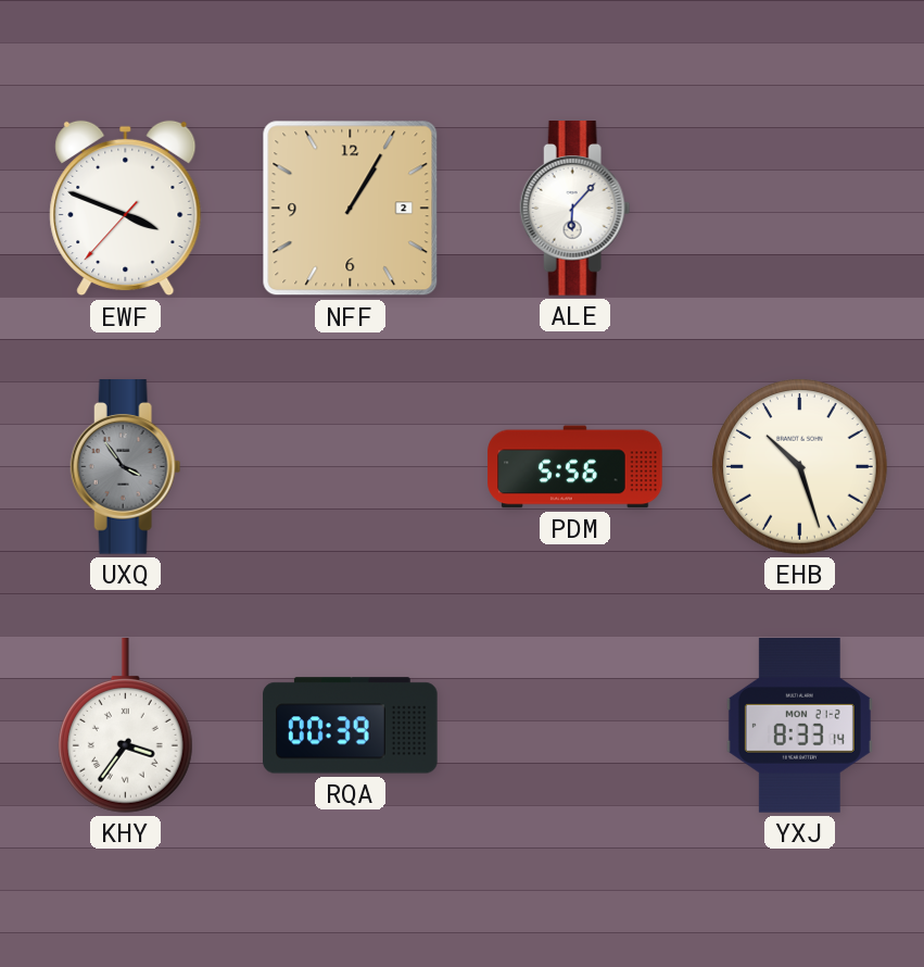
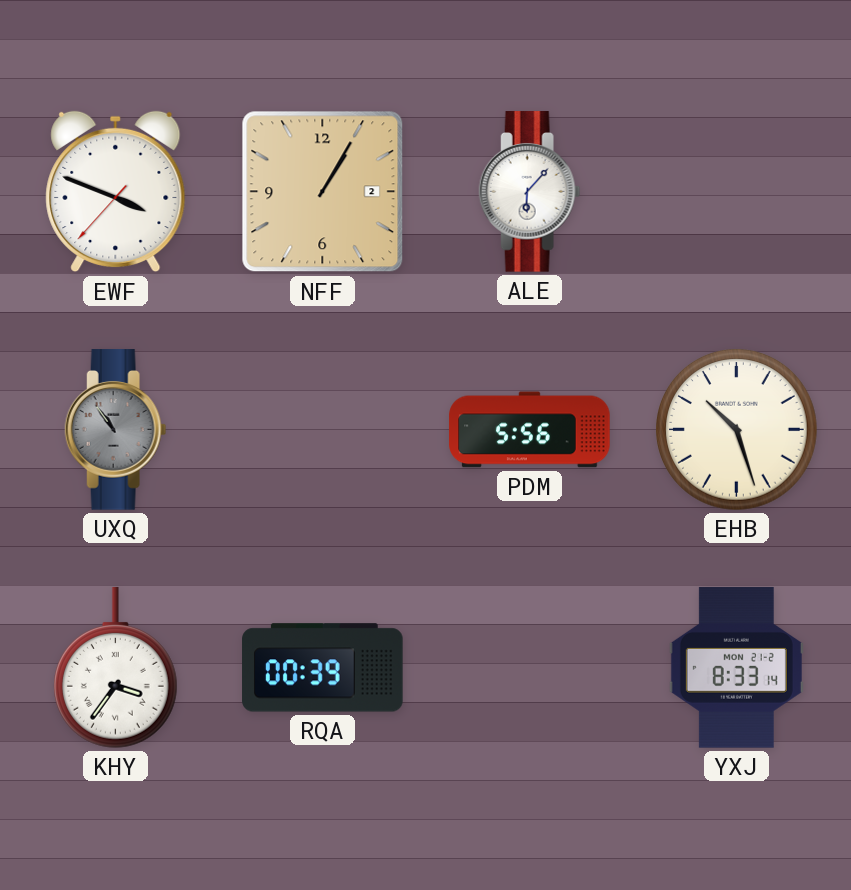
UXQ: 3:54 -> 10:54 (116, 430)
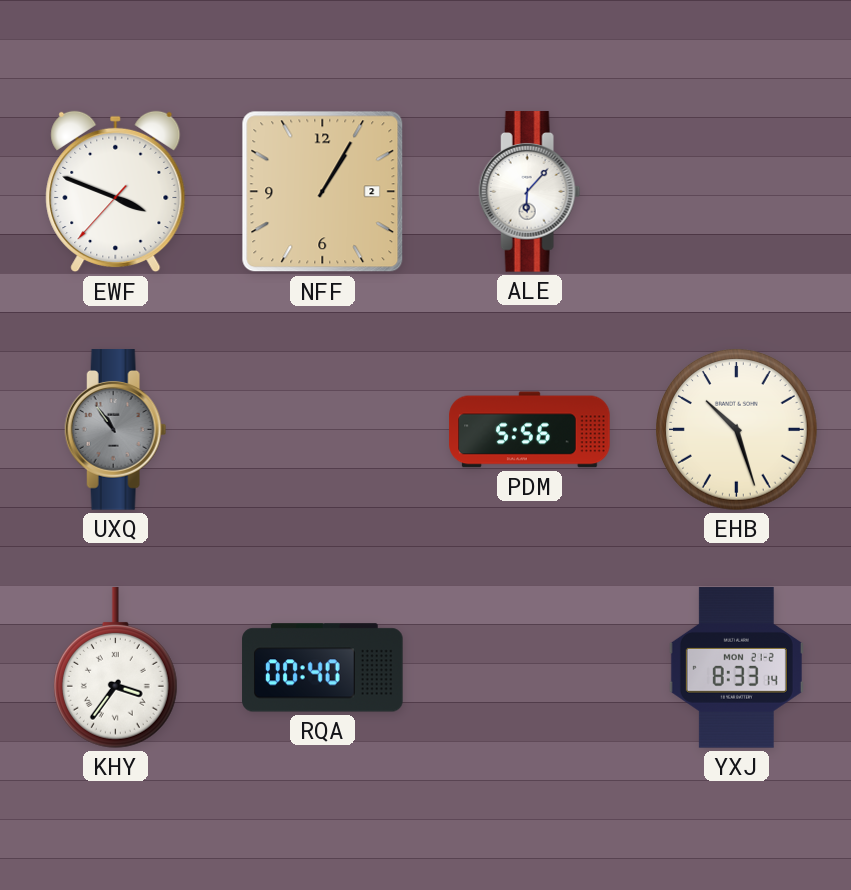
RQA: 00:39 -> 00:40 (323, 668)
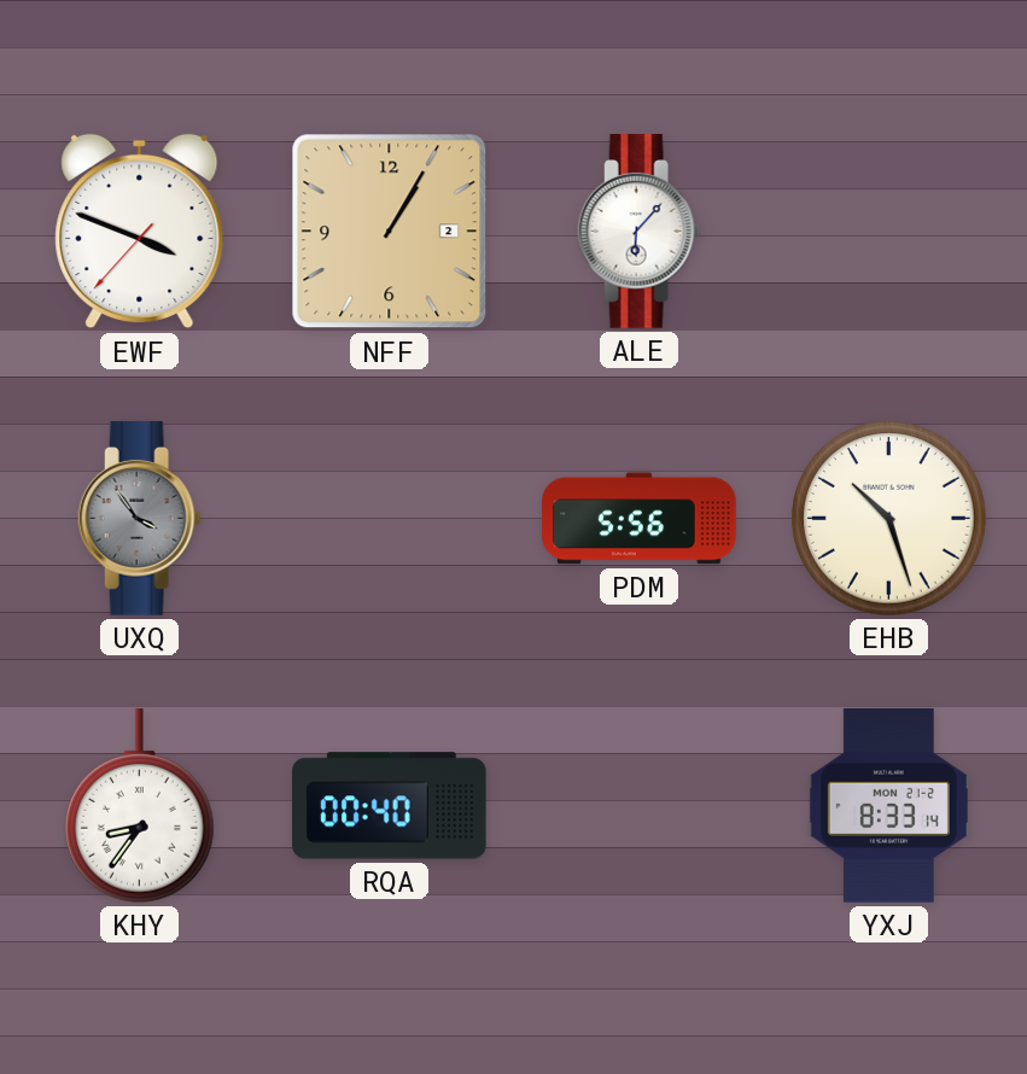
UXQ: 10:54 -> 3:54 (140, 519)
KHY: 3:36 -> 8:36 (139, 806)
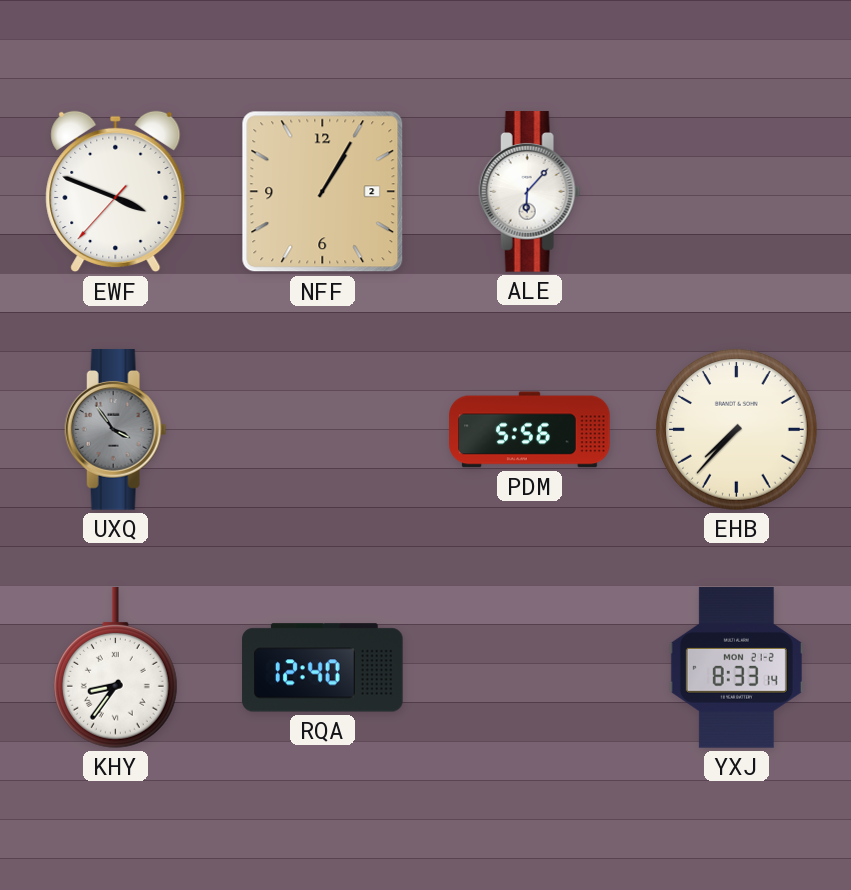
EHB: 10:27 -> 7:37 (737, 430)
RQA: 00:40 -> 12:40 (323, 668)
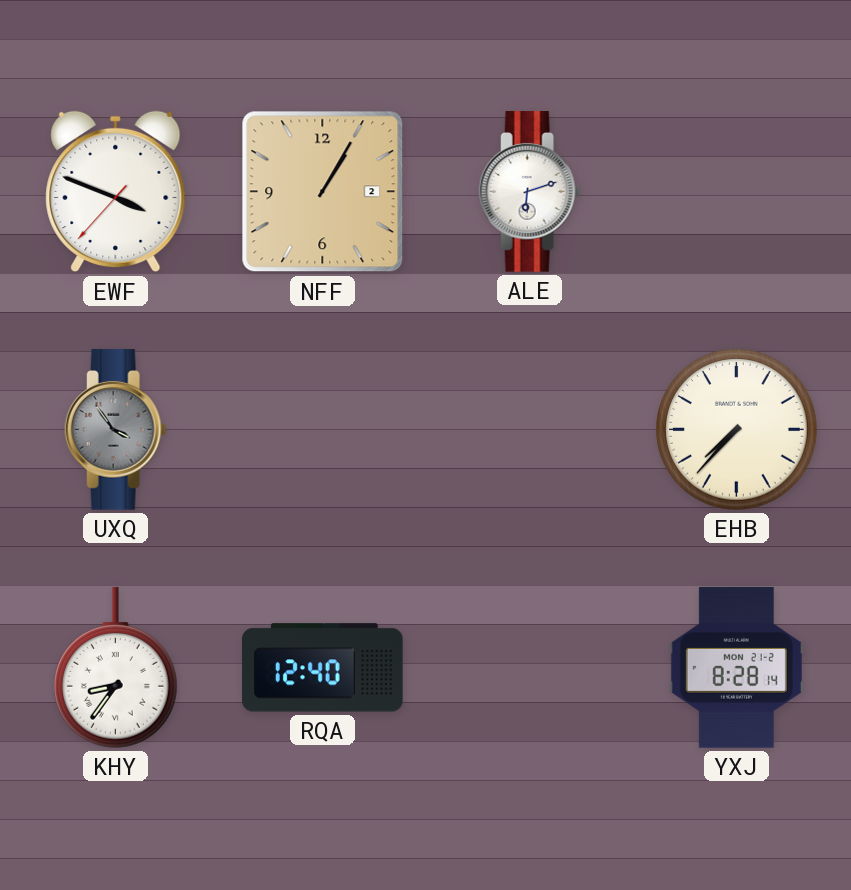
ALE: 6:07 -> 6:12 (530, 192)
PDM: 5:56 -> none (530, 430)
YXJ: 8:33 -> 8:28 (736, 668)
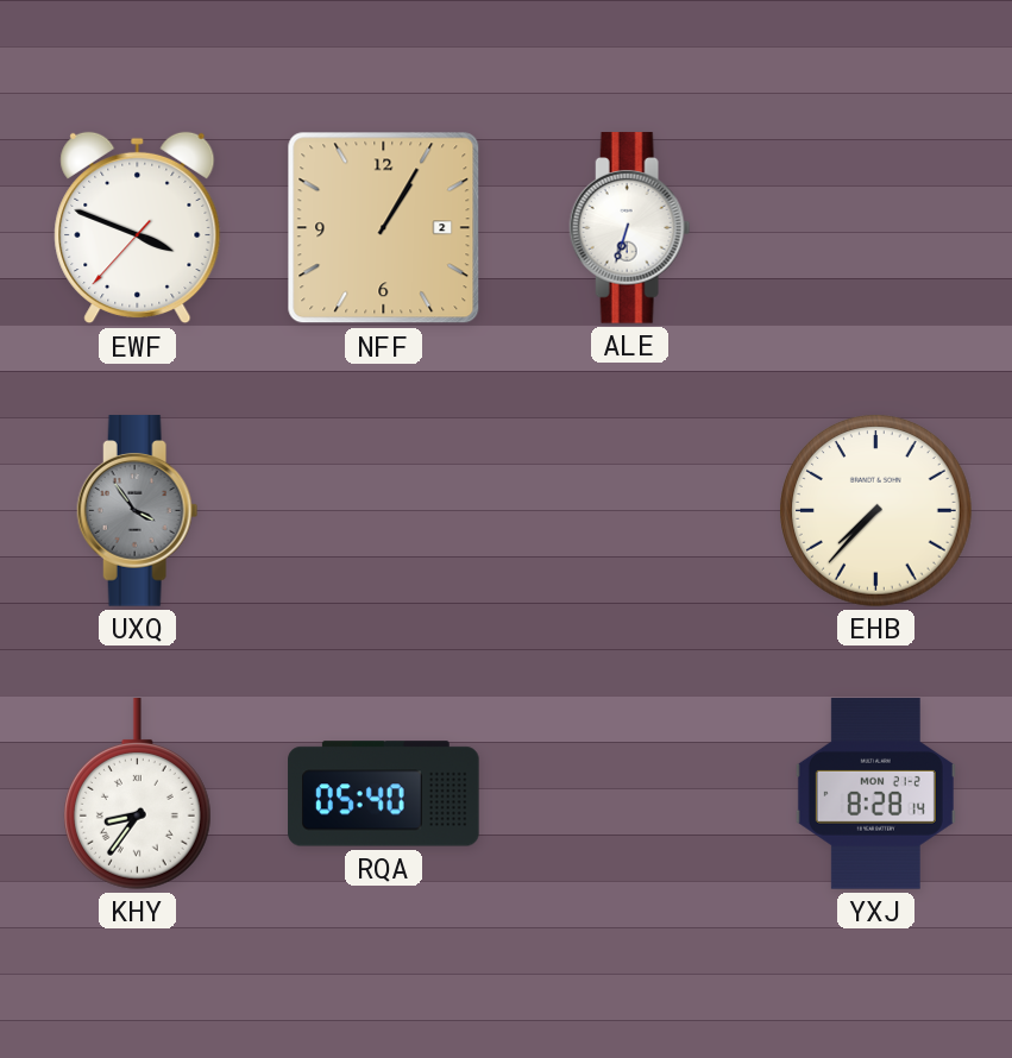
ALE: 6:12 -> 6:33 (630, 228)
RQA: 12:40 -> 05:40 (384, 794)
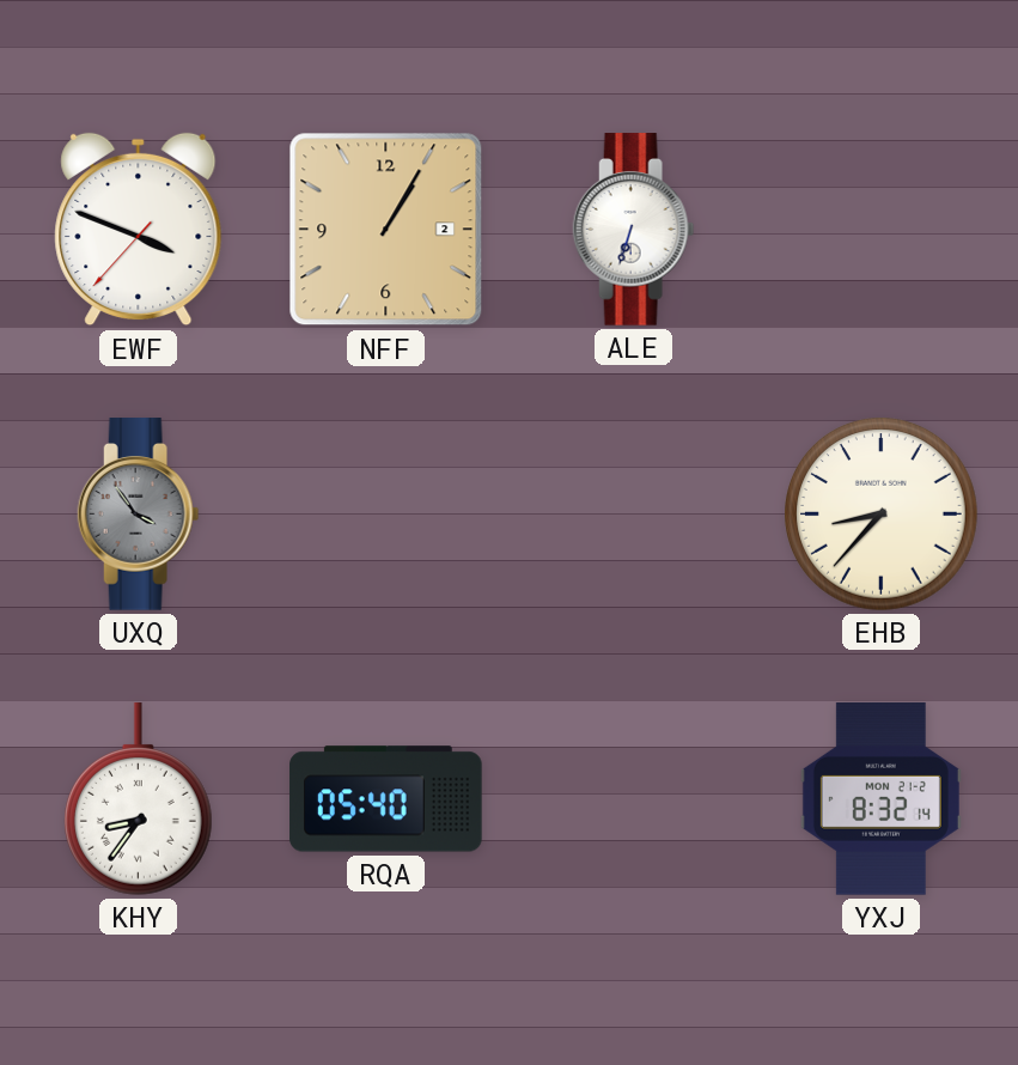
EHB: 7:37 -> 8:37 (882, 515)
YXJ: 8:28 -> 8:32 (880, 799)
